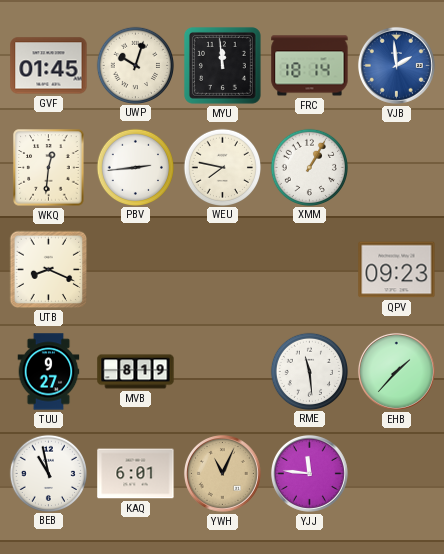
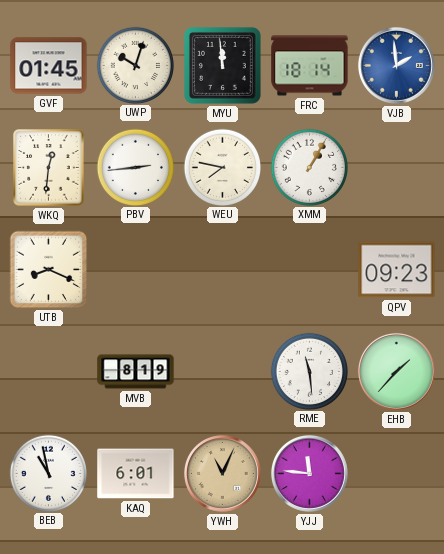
TUU: 9:27 -> none (49, 372)
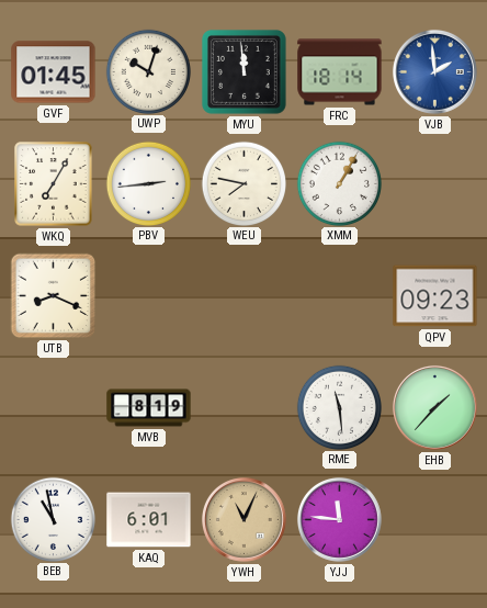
WKQ: 12:31 -> 7:05 (54, 184)
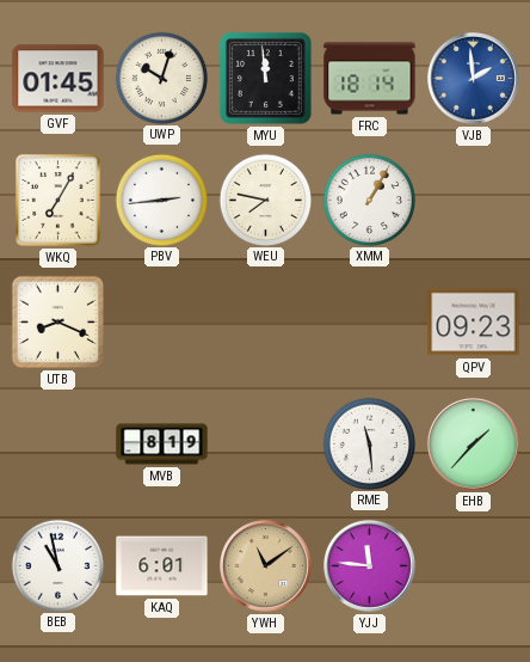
YWH: 11:04 -> 11:09 (265, 565)
